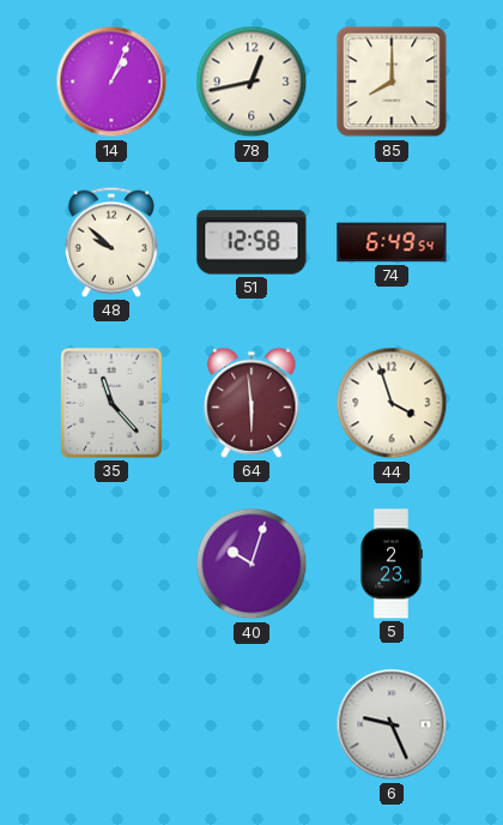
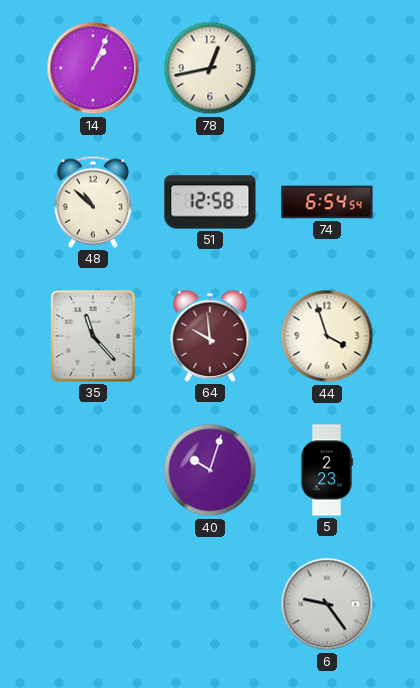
85: 8:00 -> none (392, 82)
48: 9:52 -> 10:52 (93, 202)
74: 6:49 -> 6:54 (327, 202)
64: 5:59 -> 9:59 (210, 336)
6: 9:26 -> 9:24 (327, 604)
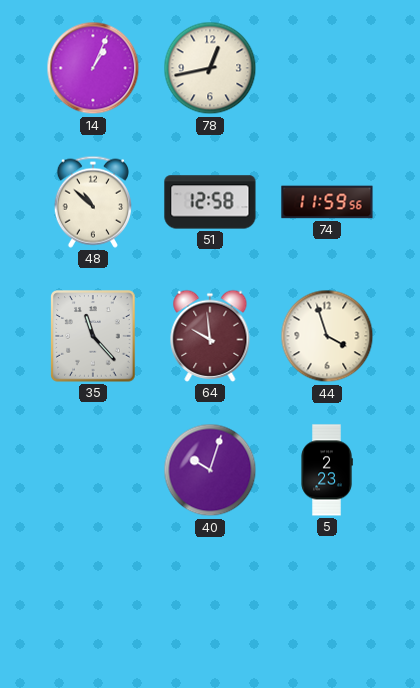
74: 6:54 -> 11:59 (327, 202)
6: 9:24 -> none (327, 604)
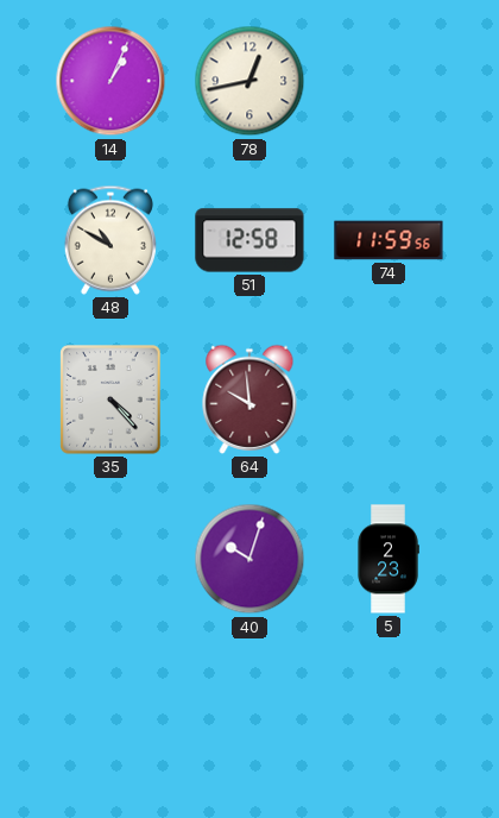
48: 10:52 -> 10:50 (110, 240)
35: 11:23 -> 4:23 (110, 399)
44: 3:57 -> none (327, 336)
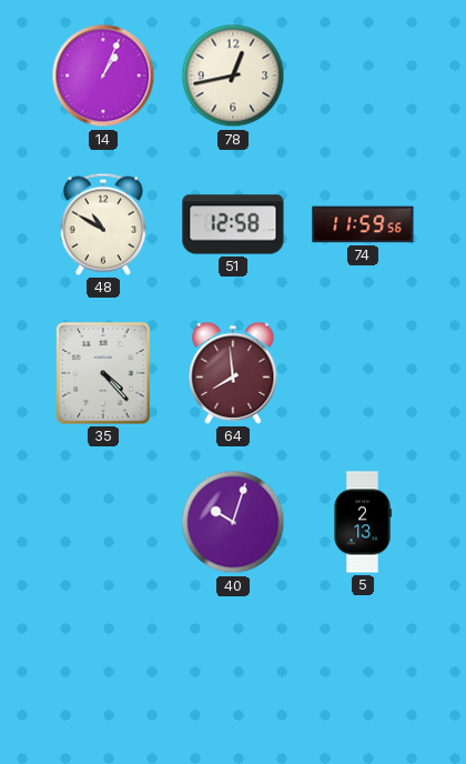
64: 9:59 -> 7:59 (233, 373)
5: 2:23 -> 2:13 (363, 522)
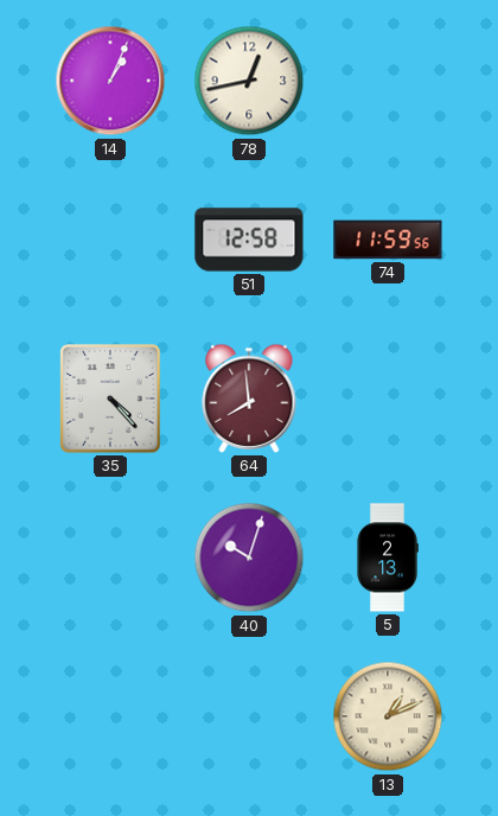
48: 10:50 -> none (103, 224)
13: none -> 1:11 (388, 716)
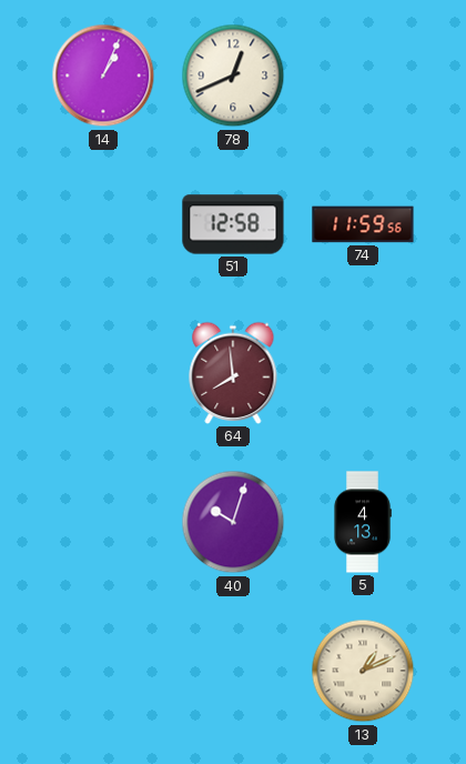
78: 12:43 -> 12:41 (233, 76)
35: 4:23 -> none (110, 399)
5: 2:13 -> 4:13 (363, 522)
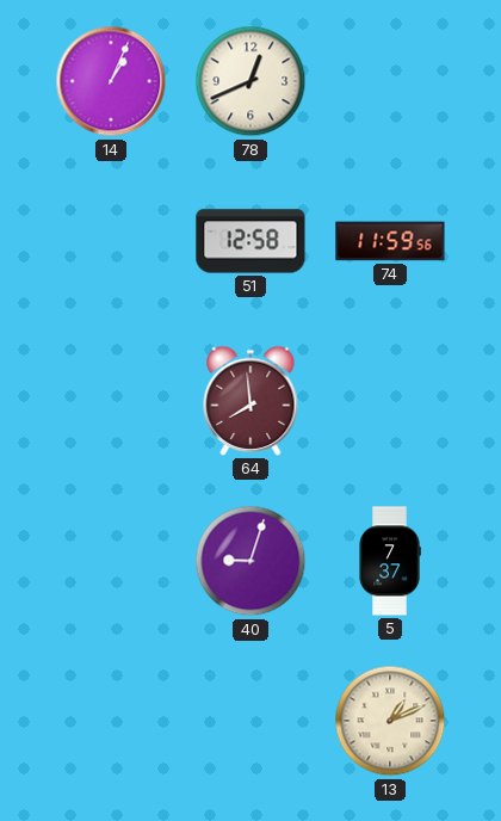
40: 10:03 -> 9:03 (250, 561)
5: 4:13 -> 7:37 (390, 561)
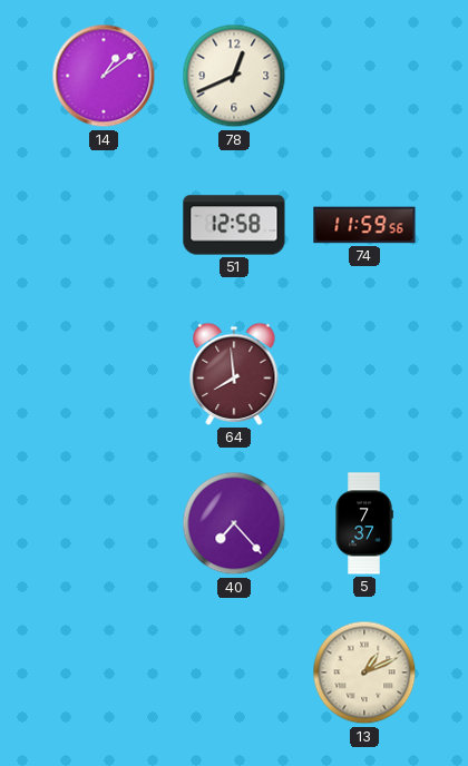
14: 1:04 -> 1:09 (104, 76)
40: 9:03 -> 7:23 (234, 523)
